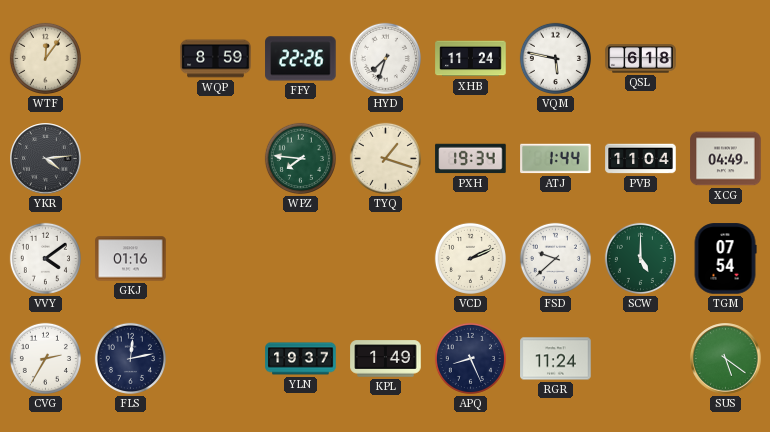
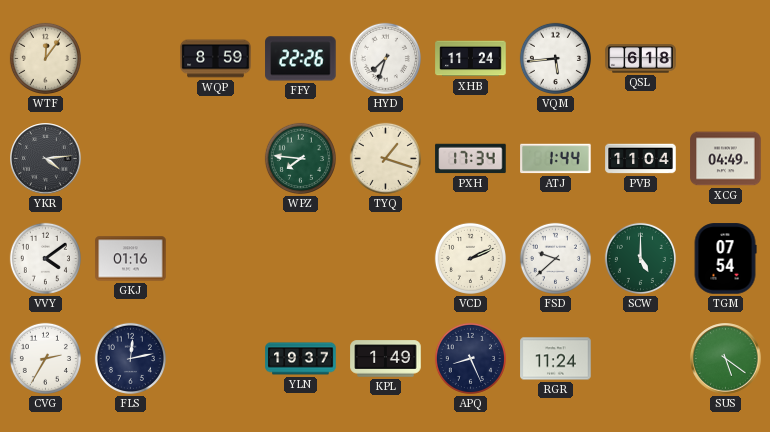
VQM: 5:47 -> 5:44 (555, 58)
PXH: 19:34 -> 17:34 (471, 159)
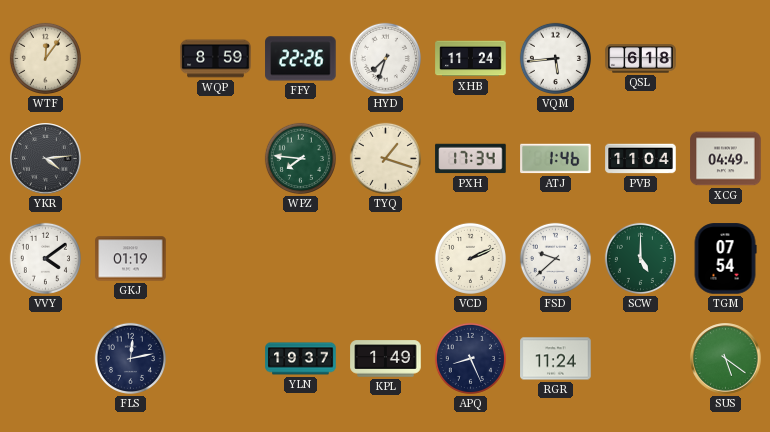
ATJ: 1:44 -> 1:46 (556, 159)
GKJ: 01:16 -> 01:19 (131, 259)
CVG: 2:35 -> none (45, 358)
